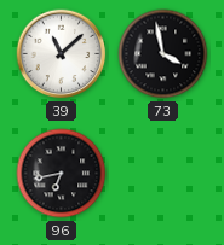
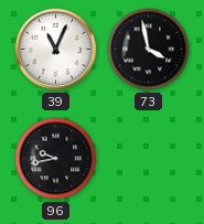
39: 11:08 -> 11:04 (56, 50)
96: 6:43 -> 9:43 (56, 159)
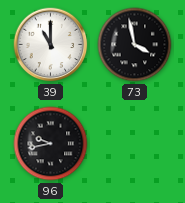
39: 11:04 -> 11:00 (51, 45)
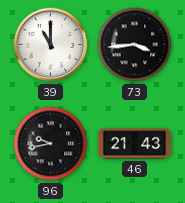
73: 3:58 -> 3:44 (135, 45)
46: none -> 21:43 (134, 144)
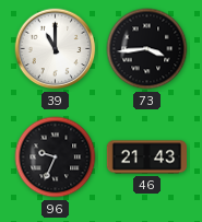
96: 9:43 -> 9:34 (56, 157)
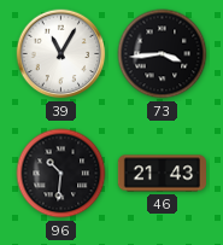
39: 11:00 -> 11:05 (61, 54)
96: 9:34 -> 10:31 (61, 174)
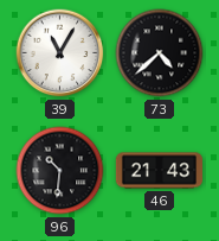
73: 3:44 -> 4:38 (160, 53)
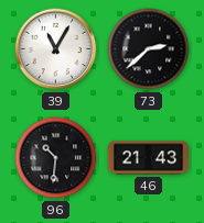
73: 4:38 -> 2:38 (149, 49)
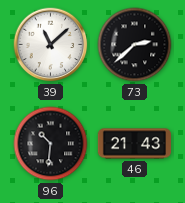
39: 11:05 -> 11:08 (51, 45)
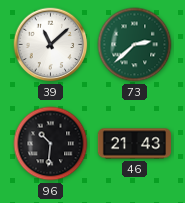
73 dial: black -> green (135, 45)
